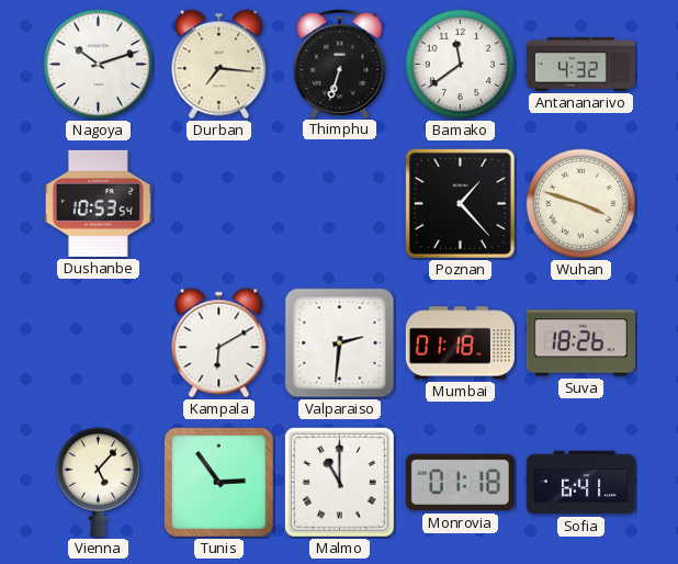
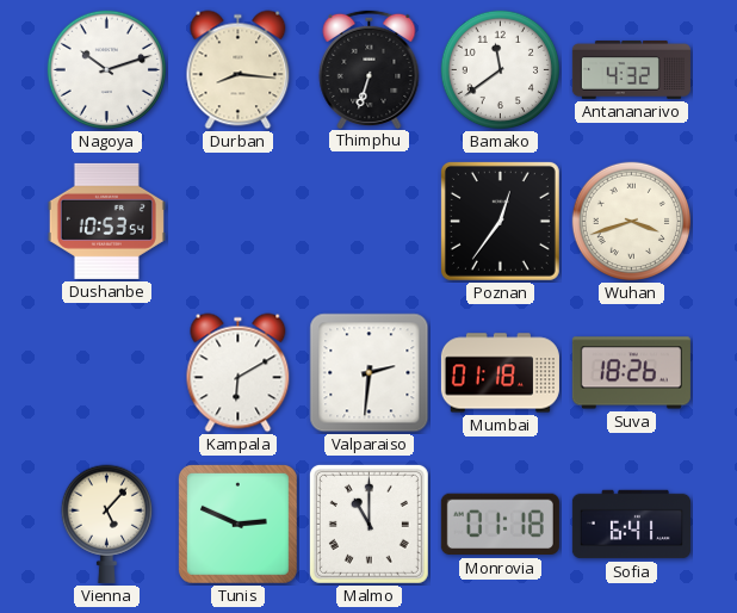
Durban: 7:16 -> 8:16 (239, 70)
Poznan: 1:23 -> 12:36 (500, 221)
Wuhan: 3:48 -> 3:42 (632, 222)
Tunis: 2:54 -> 2:49 (237, 524)
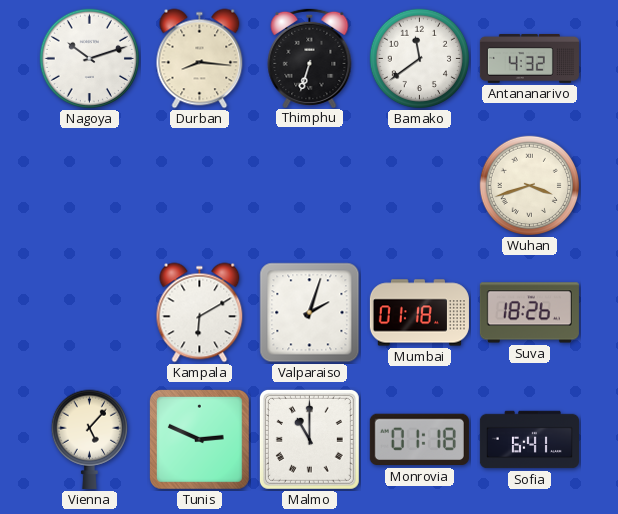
Dushanbe: 10:53 -> none (106, 221)
Poznan: 12:36 -> none (500, 221)
Valparaiso: 2:31 -> 2:03 (310, 313)
